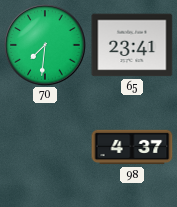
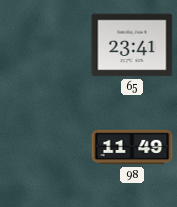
70: 7:31 -> none (45, 45)
98: 4:37 -> 11:49 (132, 147)
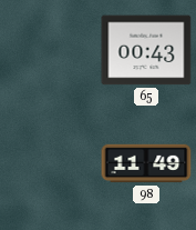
65: 23:41 -> 00:43 (146, 50)
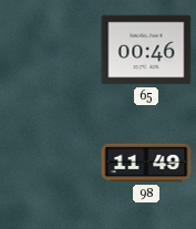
65: 00:43 -> 00:46 (146, 50)
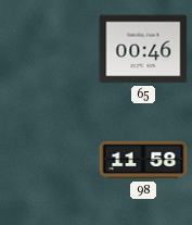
98: 11:49 -> 11:58 (143, 160)
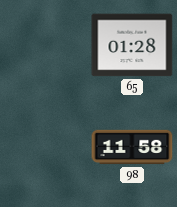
65: 00:46 -> 01:28 (132, 45)
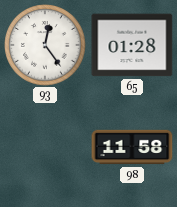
93: none -> 12:24 (45, 45)
